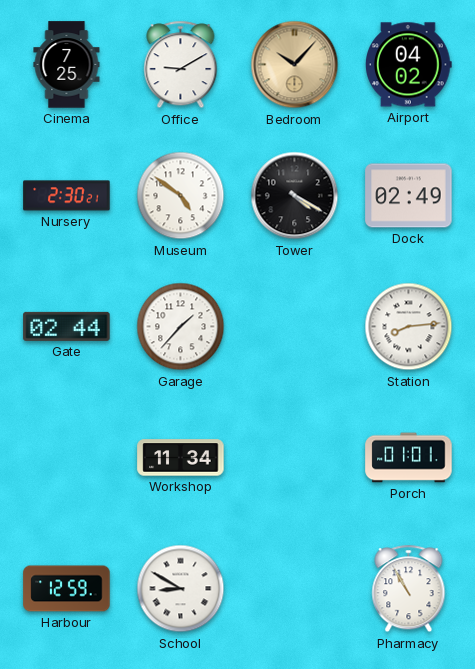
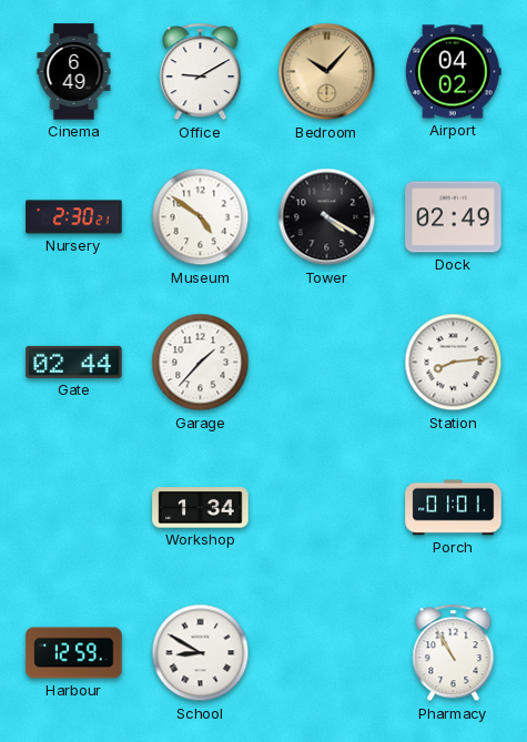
Cinema: 7:25 -> 6:49 (74, 72)
Workshop: 11:34 -> 1:34 (201, 508)
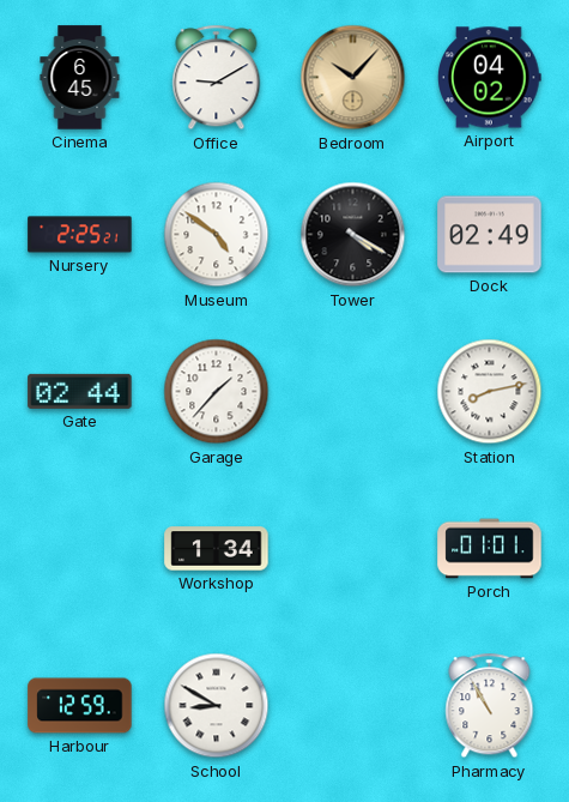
Cinema: 6:49 -> 6:45 (80, 78)
Nursery: 2:30 -> 2:25 (80, 235)
Station: 8:14 -> 8:13 (490, 392)
